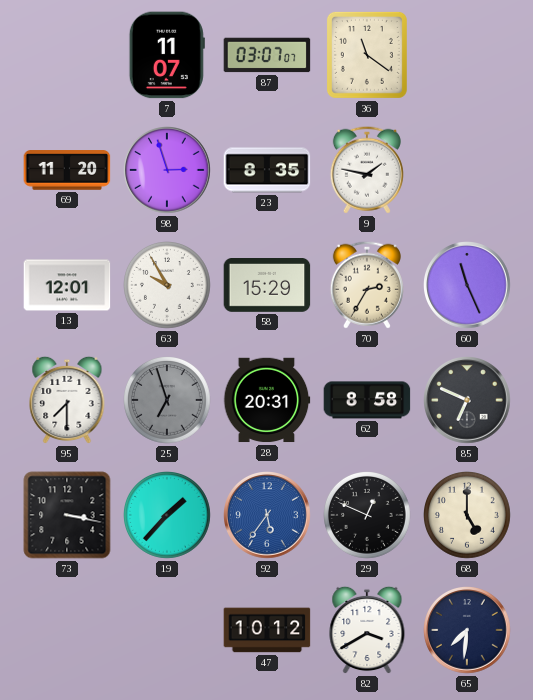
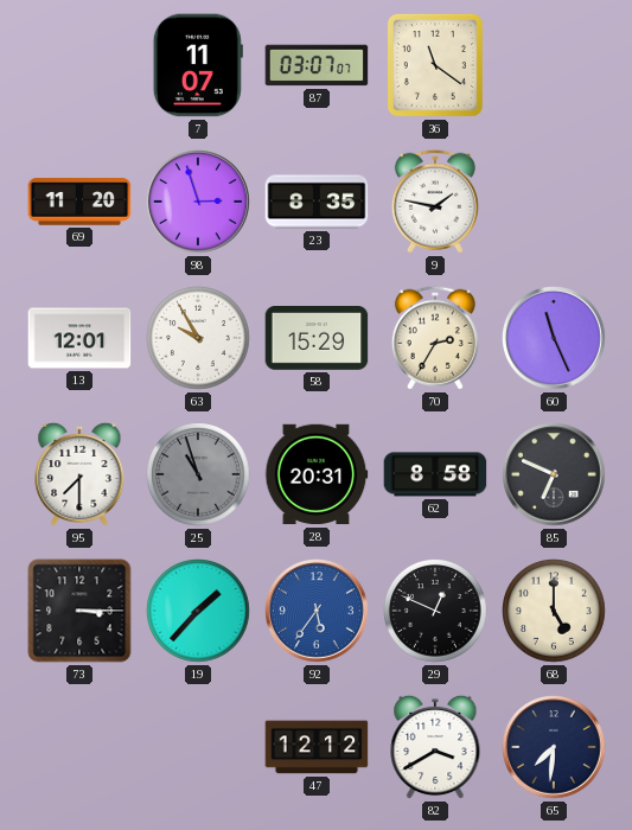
25: 6:57 -> 10:57 (199, 475)
73: 3:17 -> 3:15 (79, 611)
47: 10:12 -> 12:12 (317, 747)
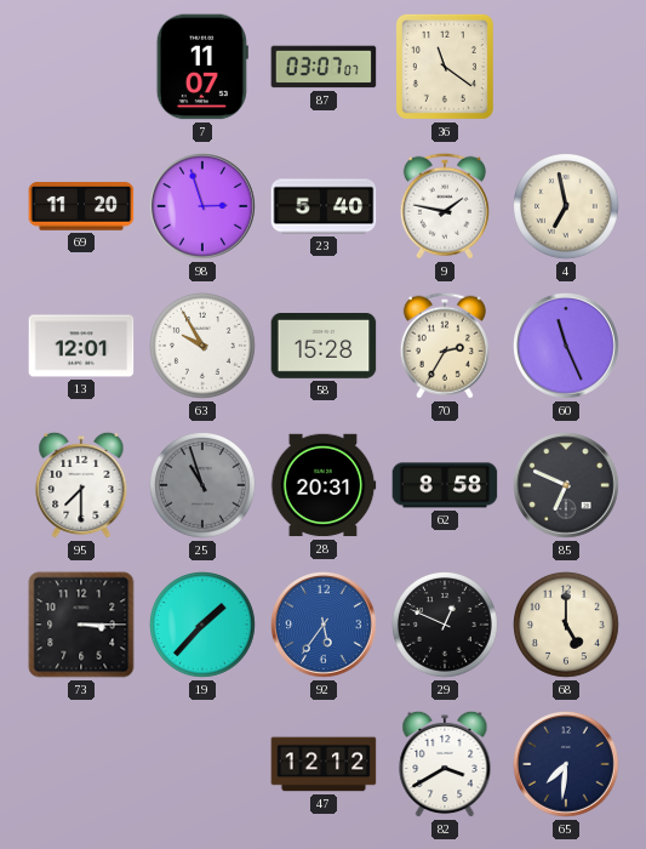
23: 8:35 -> 5:40 (324, 206)
4: none -> 6:58 (567, 207)
58: 15:29 -> 15:28 (324, 347)
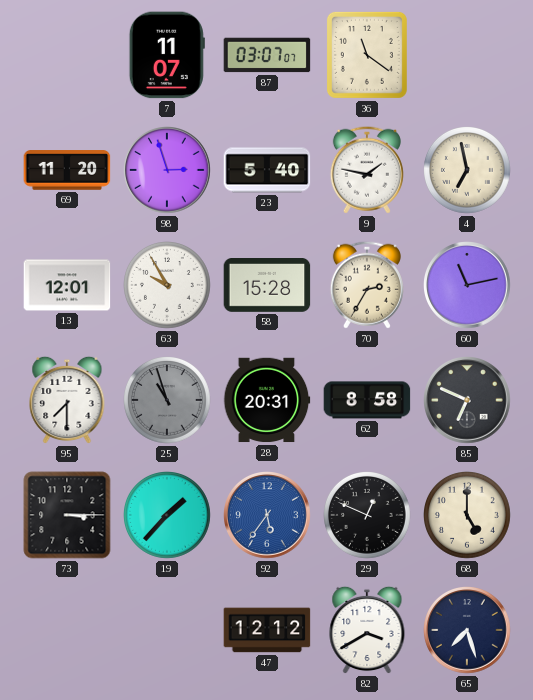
60: 11:26 -> 11:13 (468, 286)
65: 7:31 -> 7:27 (468, 631)
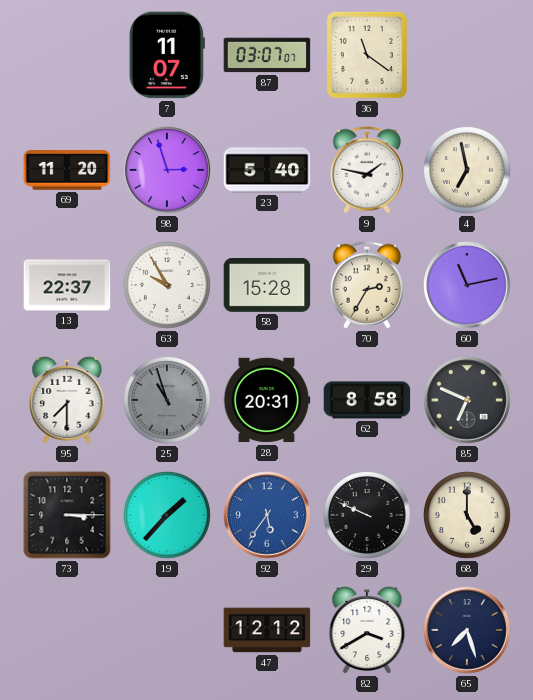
13: 12:01 -> 22:37 (67, 285)
29: 12:49 -> 9:49 (368, 516)
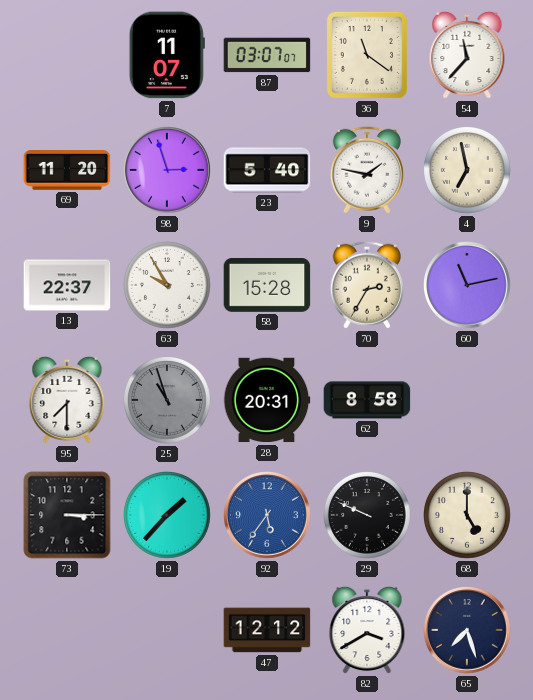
54: none -> 11:37 (467, 55)
85: 6:49 -> none (468, 401)
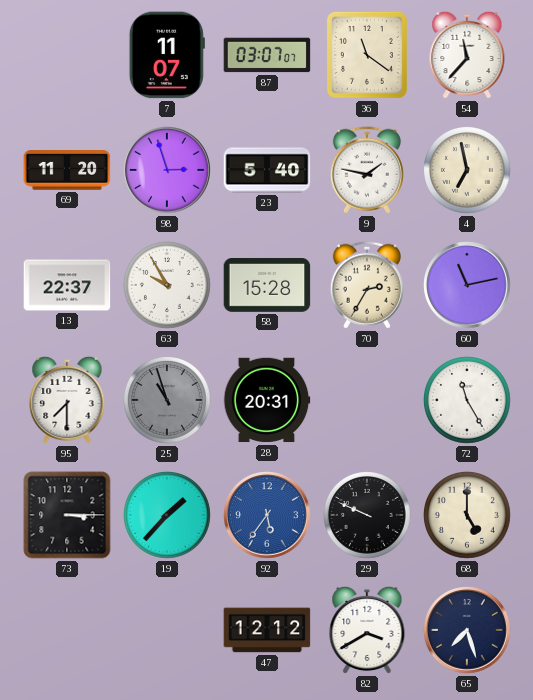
62: 8:58 -> none (367, 400)
72: none -> 11:25 (468, 401)
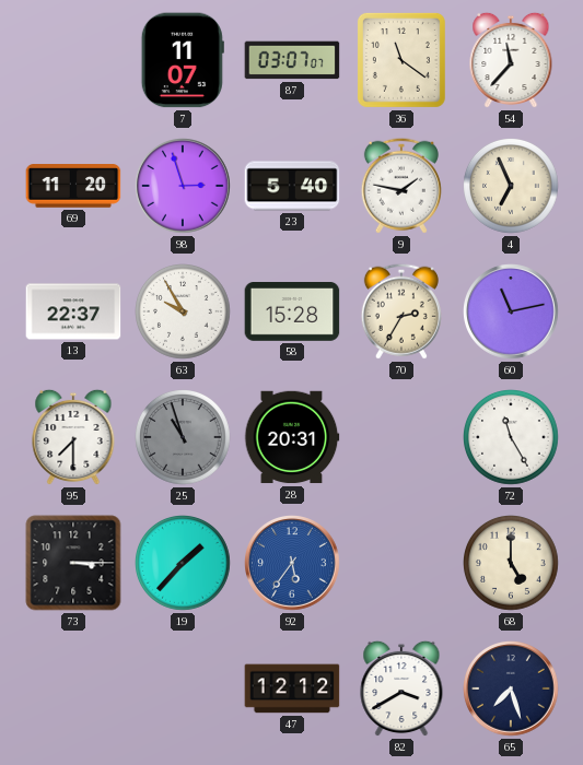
4: 6:58 -> 6:56 (512, 187)
29: 9:49 -> none (368, 516)
